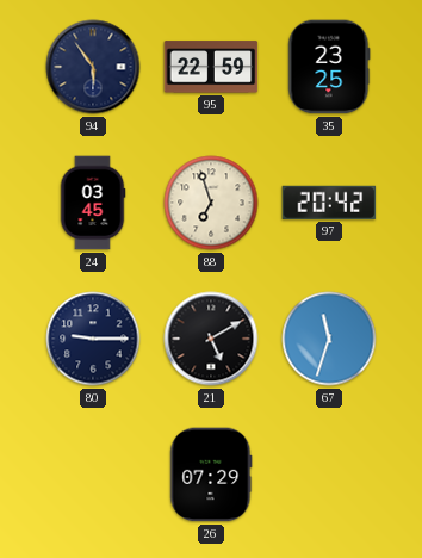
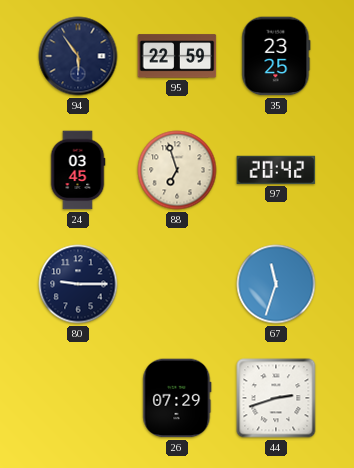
21: 5:10 -> none (211, 339)
44: none -> 2:42 (276, 398)
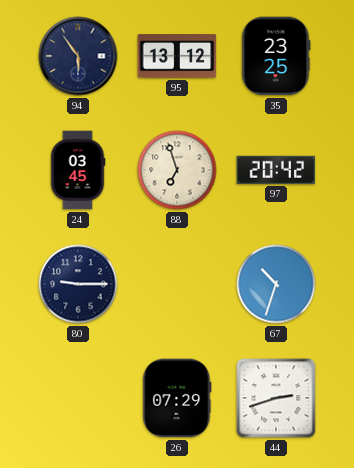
95: 22:59 -> 13:12 (177, 56)
67: 11:33 -> 10:33 (276, 284)
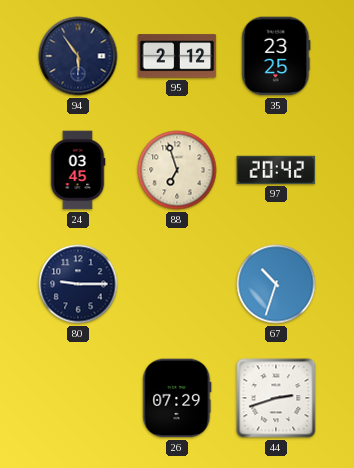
95: 13:12 -> 2:12 (177, 56)
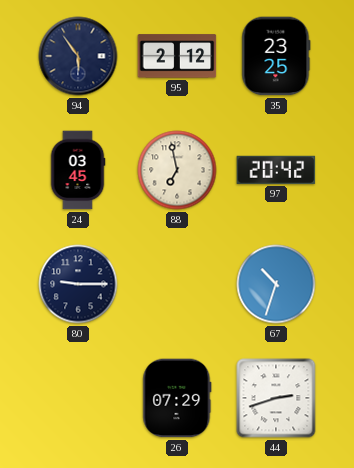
88: 6:57 -> 6:58 (177, 170)
